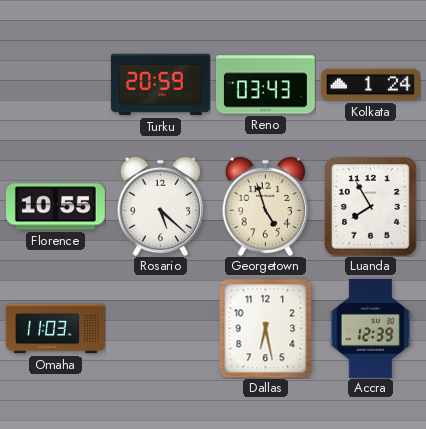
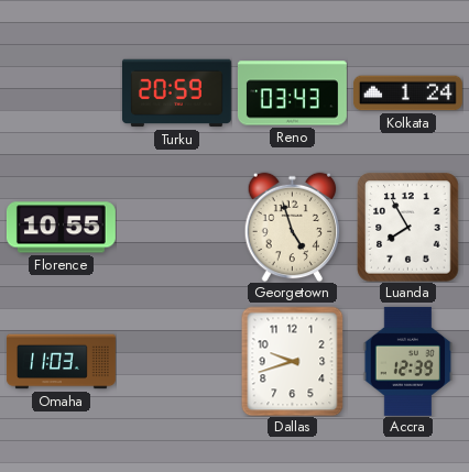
Rosario: 5:22 -> none (161, 206)
Dallas: 6:28 -> 9:42 (293, 361)
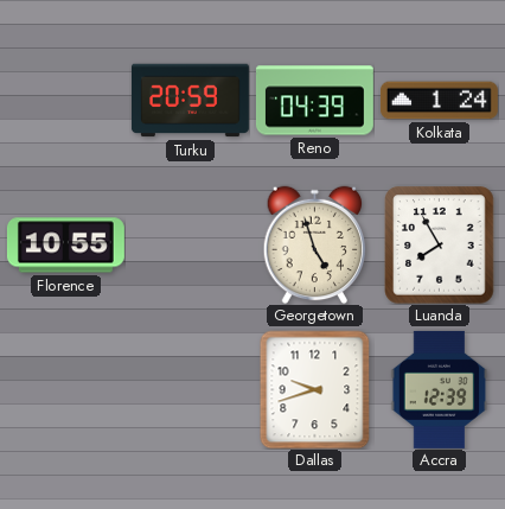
Reno: 03:43 -> 04:39 (314, 101)
Omaha: 11:03 -> none (61, 362)
